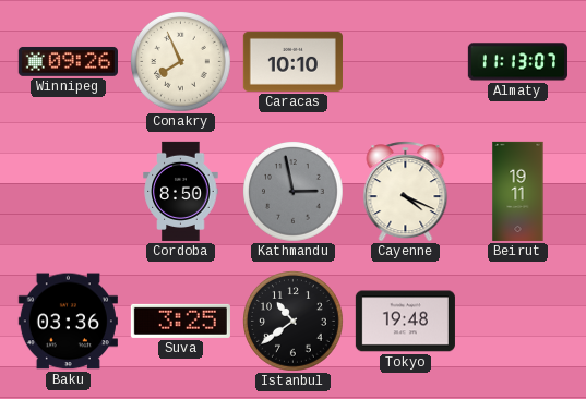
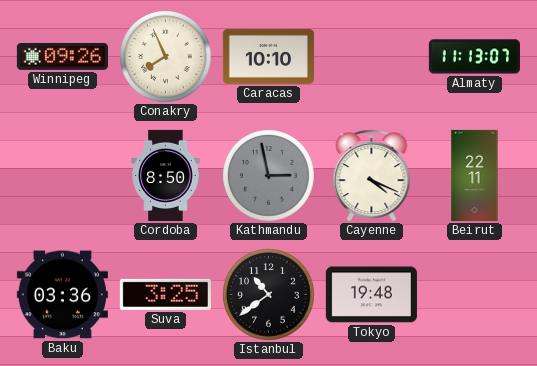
Beirut: 19:11 -> 22:11 (475, 175)
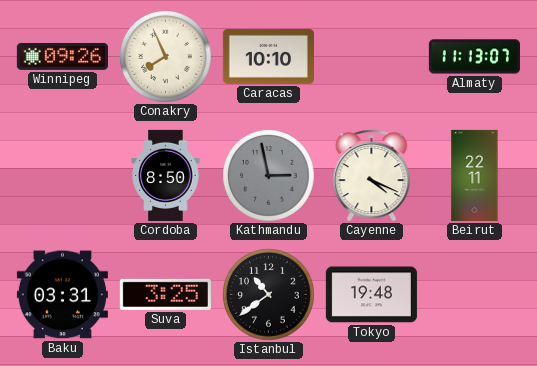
Baku: 03:36 -> 03:31 (62, 295)
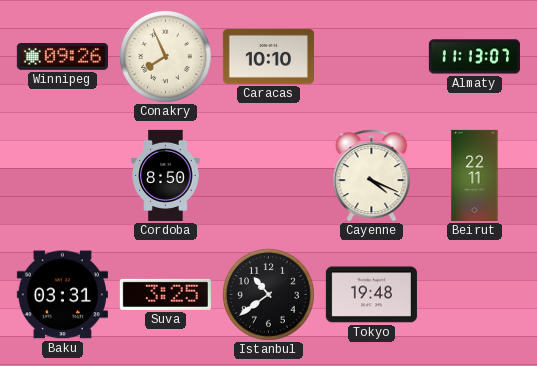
Kathmandu: 2:58 -> none (269, 176)
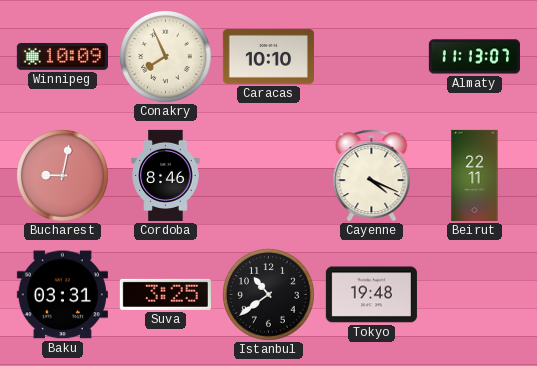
Winnipeg: 09:26 -> 10:09 (62, 56)
Bucharest: none -> 9:02 (63, 176)
Cordoba: 8:50 -> 8:46 (166, 175)
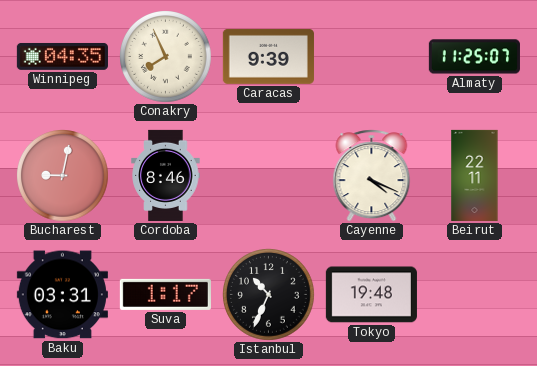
Winnipeg: 10:09 -> 04:35 (62, 56)
Caracas: 10:10 -> 9:39 (268, 56)
Almaty: 11:13 -> 11:25 (474, 57)
Suva: 3:25 -> 1:17 (165, 294)
Istanbul: 10:39 -> 10:34 (269, 295)
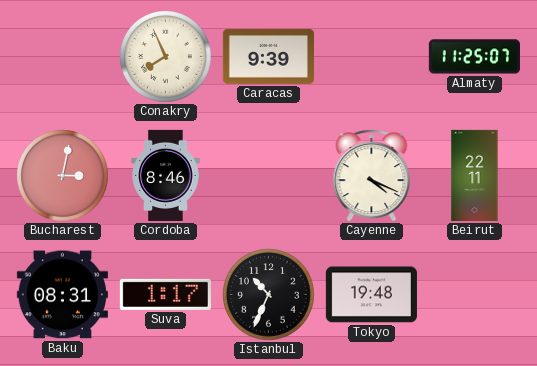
Winnipeg: 04:35 -> none (62, 56)
Bucharest: 9:02 -> 3:02 (63, 176)
Baku: 03:31 -> 08:31 (62, 295)
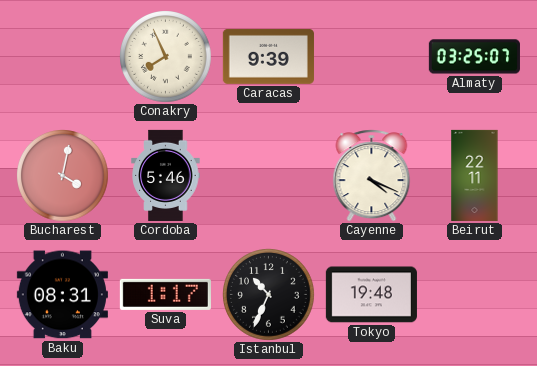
Almaty: 11:25 -> 03:25 (474, 57)
Bucharest: 3:02 -> 4:02 (63, 176)
Cordoba: 8:46 -> 5:46 (166, 175)
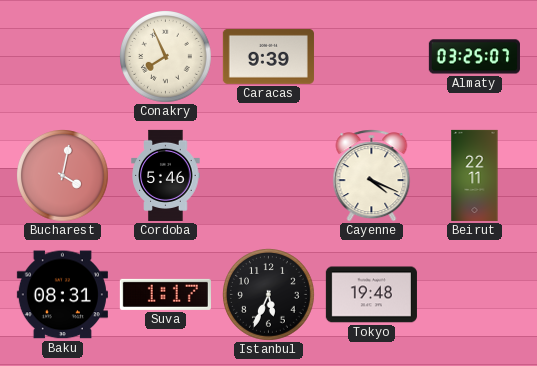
Istanbul: 10:34 -> 5:34 (269, 295)
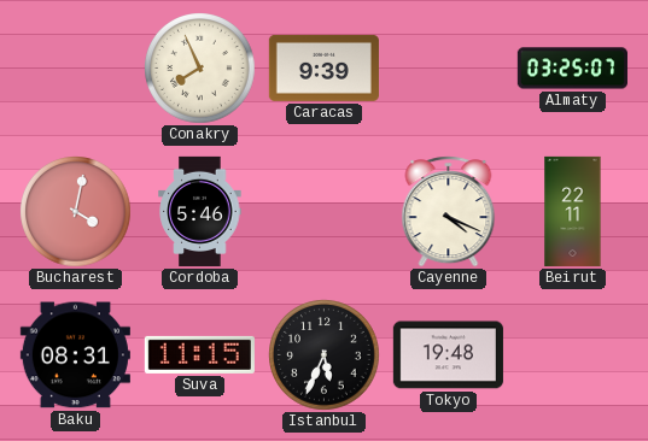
Suva: 1:17 -> 11:15 (199, 354)
